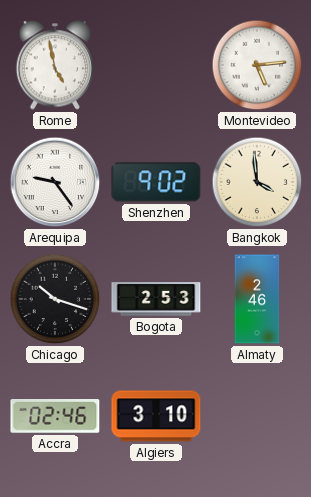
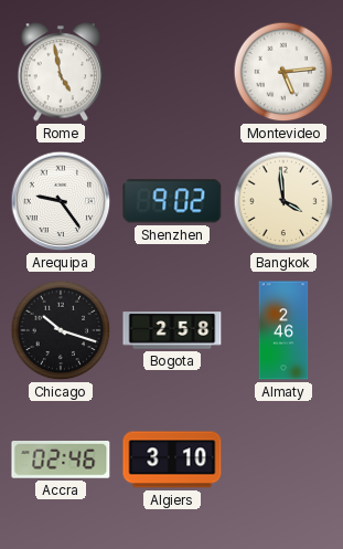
Bogota: 2:53 -> 2:58 (172, 330)
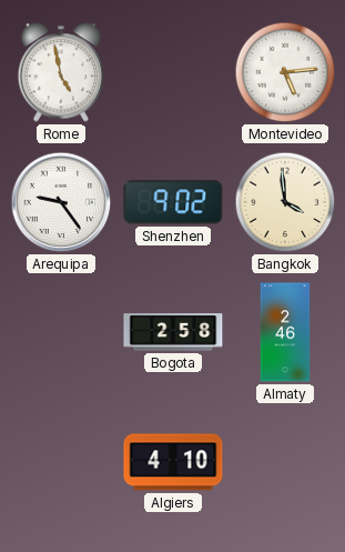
Chicago: 10:18 -> none (61, 330)
Accra: 02:46 -> none (61, 461)
Algiers: 3:10 -> 4:10 (173, 462)
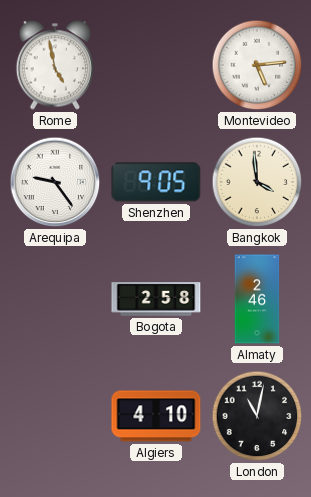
Shenzhen: 9:02 -> 9:05 (156, 182)
London: none -> 11:02 (257, 416)
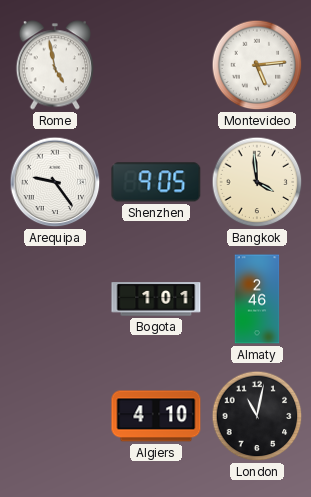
Bogota: 2:58 -> 1:01 (156, 299)
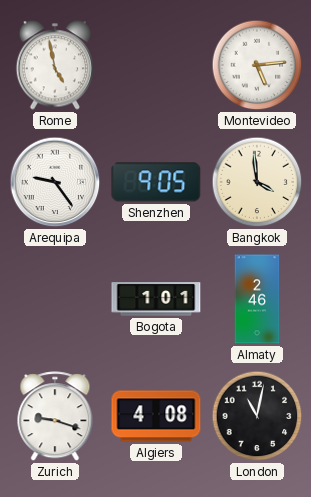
Zurich: none -> 9:18 (55, 417)
Algiers: 4:10 -> 4:08 (156, 416)
